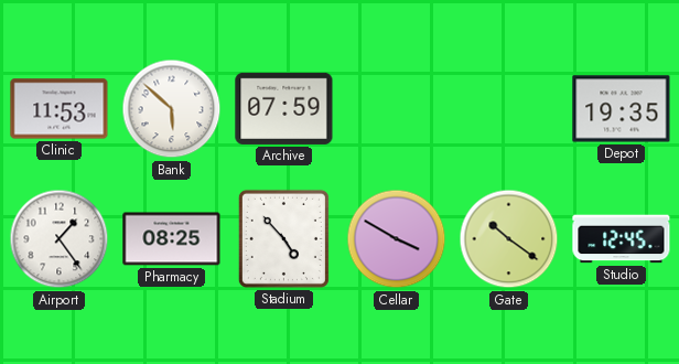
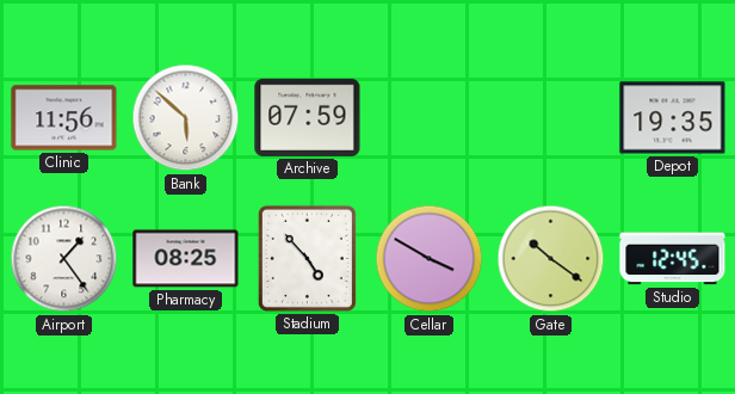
Clinic: 11:53 -> 11:56 (64, 118)
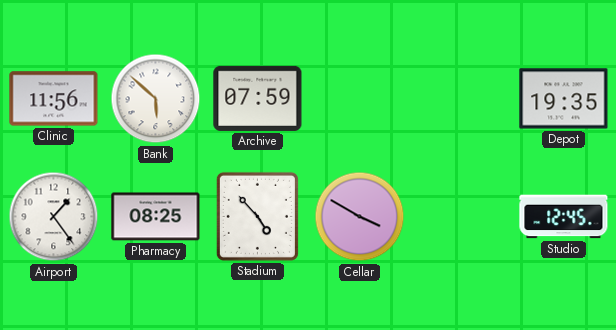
Gate: 10:21 -> none (551, 259)
